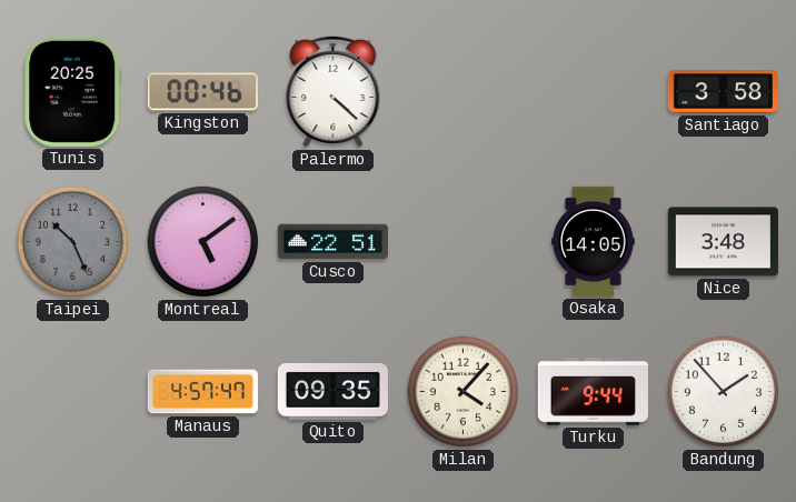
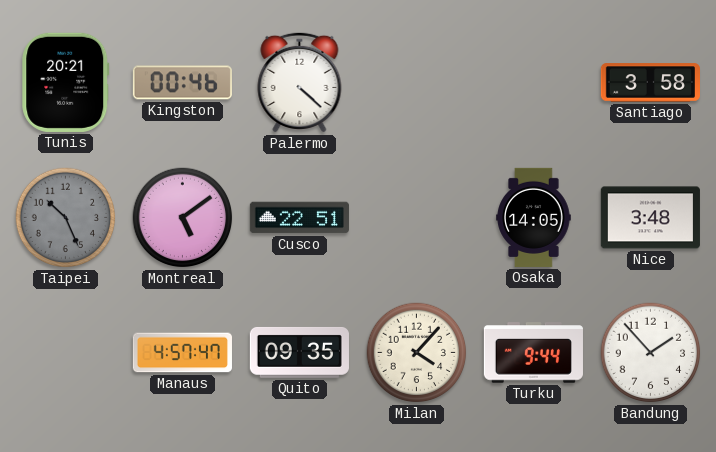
Tunis: 20:25 -> 20:21 (66, 82)
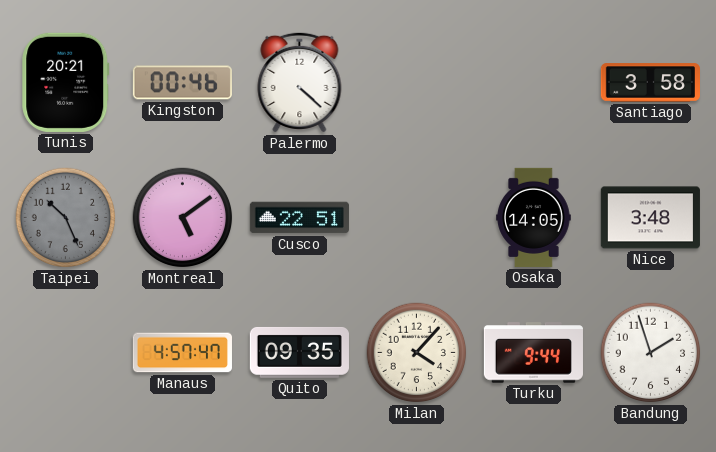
Bandung: 1:53 -> 1:57 (651, 353)
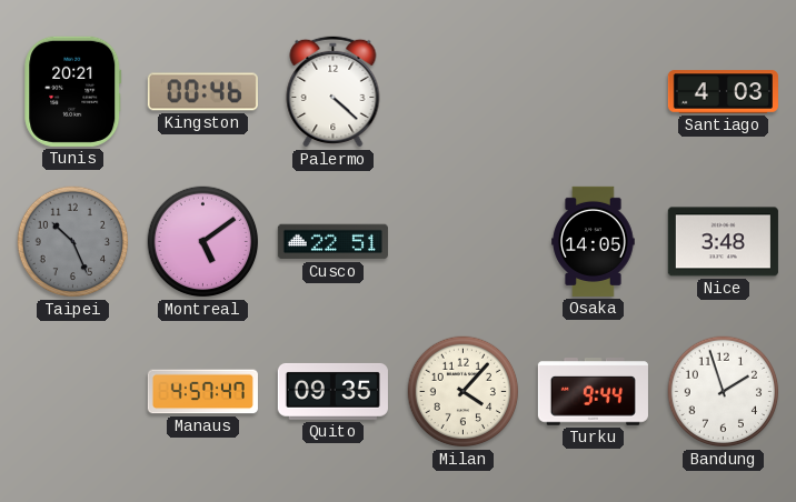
Santiago: 3:58 -> 4:03 (723, 92)
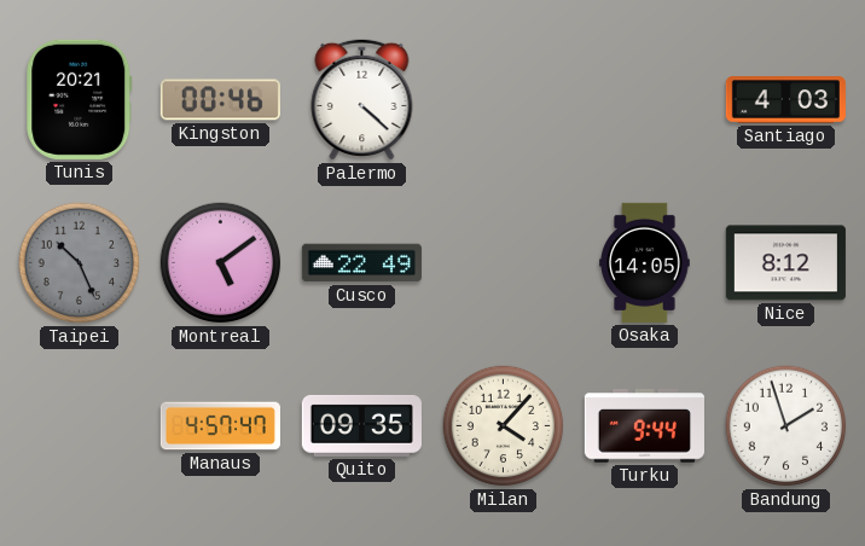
Cusco: 22:51 -> 22:49 (361, 263)
Nice: 3:48 -> 8:12 (785, 263)
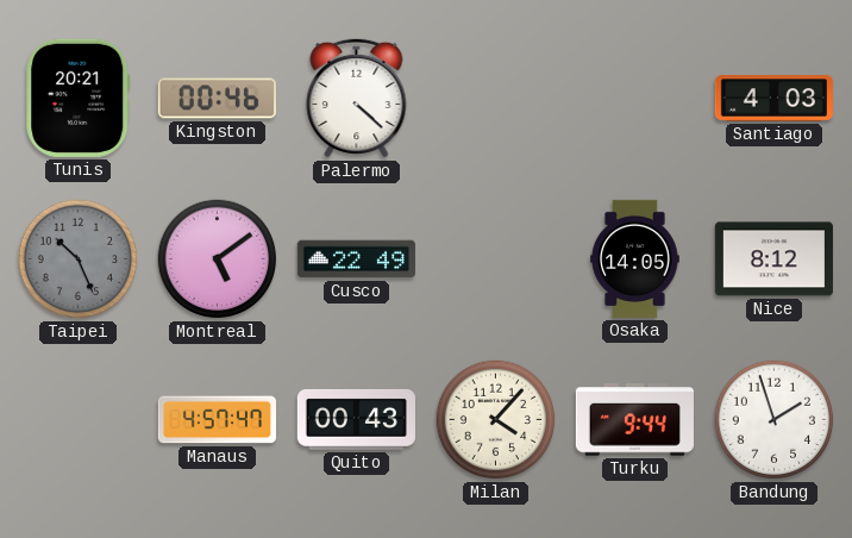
Quito: 09:35 -> 00:43 (356, 419)
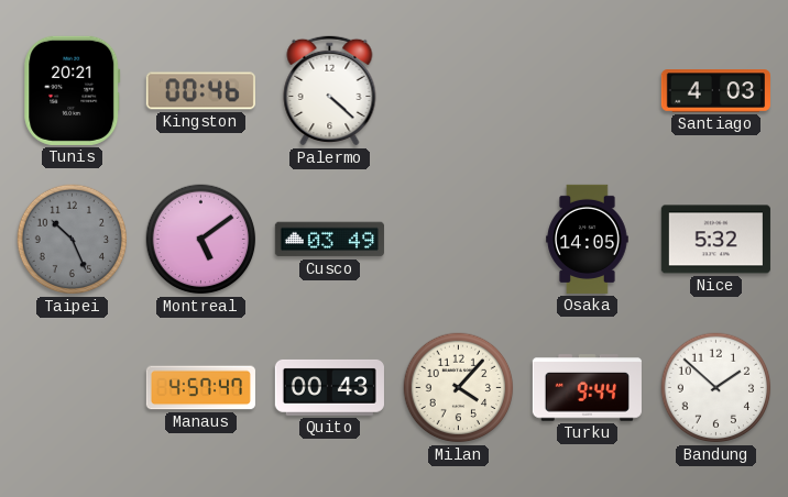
Cusco: 22:49 -> 03:49 (329, 240)
Nice: 8:12 -> 5:32 (715, 240)
Bandung: 1:57 -> 1:52 (716, 388)
